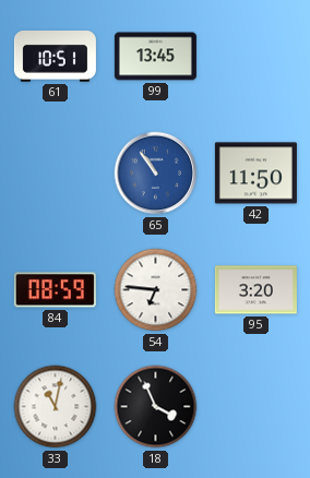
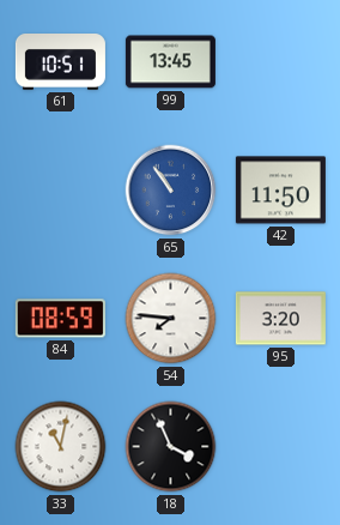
54: 6:46 -> 7:46 (171, 319)
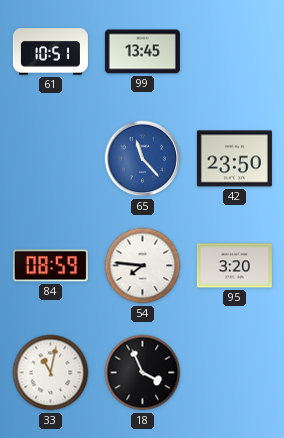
65: 10:54 -> 11:23 (143, 159)
42: 11:50 -> 23:50 (234, 159)
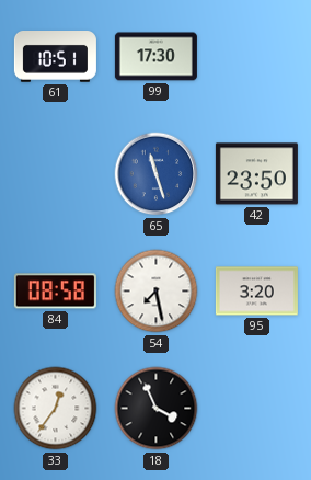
99: 13:45 -> 17:30 (155, 57)
65: 11:23 -> 11:27 (157, 174)
84: 08:59 -> 08:58 (55, 292)
54: 7:46 -> 7:28 (157, 292)
33: 11:02 -> 12:36 (56, 409)
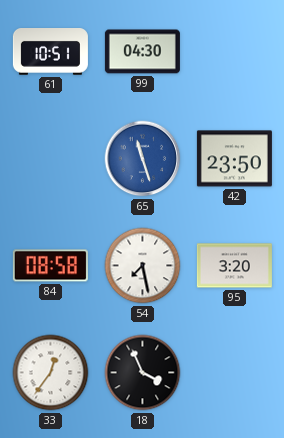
99: 17:30 -> 04:30 (142, 52)
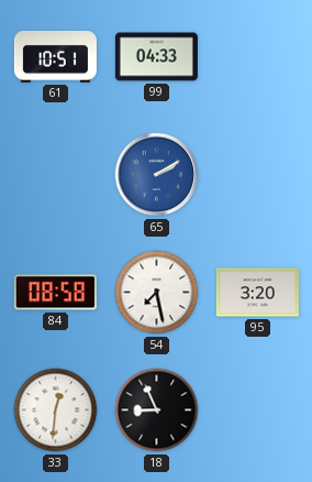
99: 04:30 -> 04:33 (156, 57)
65: 11:27 -> 2:10 (157, 175)
42: 23:50 -> none (234, 159)
33: 12:36 -> 12:31 (56, 410)
18: 3:56 -> 8:56 (157, 410)
